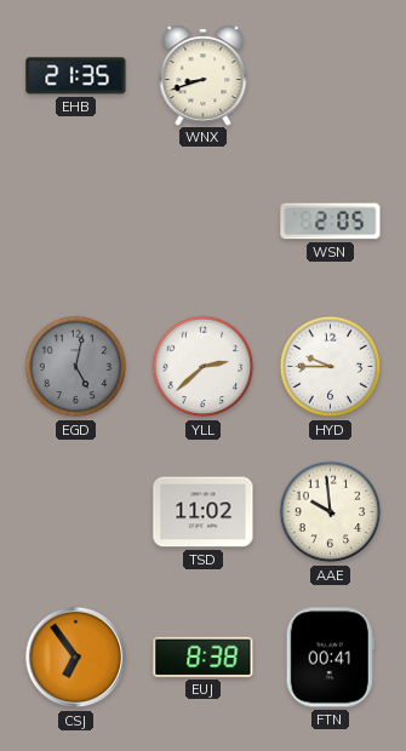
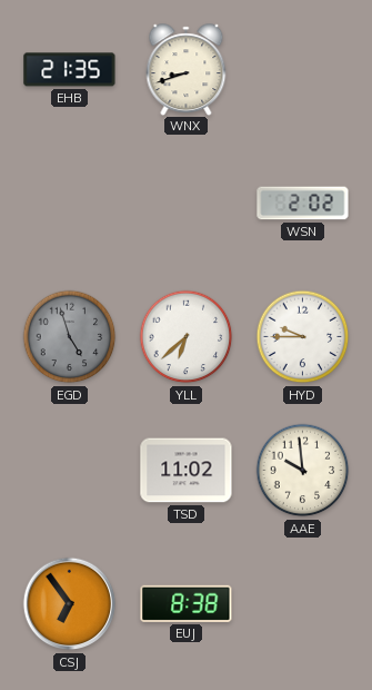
WSN: 2:05 -> 2:02 (303, 204)
EGD: 5:02 -> 4:57 (70, 337)
YLL: 2:38 -> 6:38 (187, 337)
FTN: 00:41 -> none (330, 658)
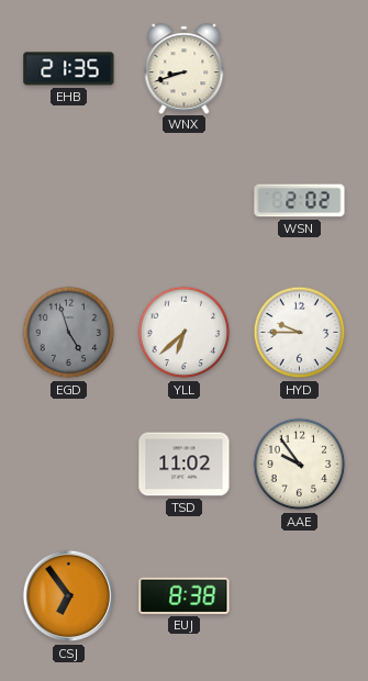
AAE: 9:59 -> 9:54 (300, 465)
